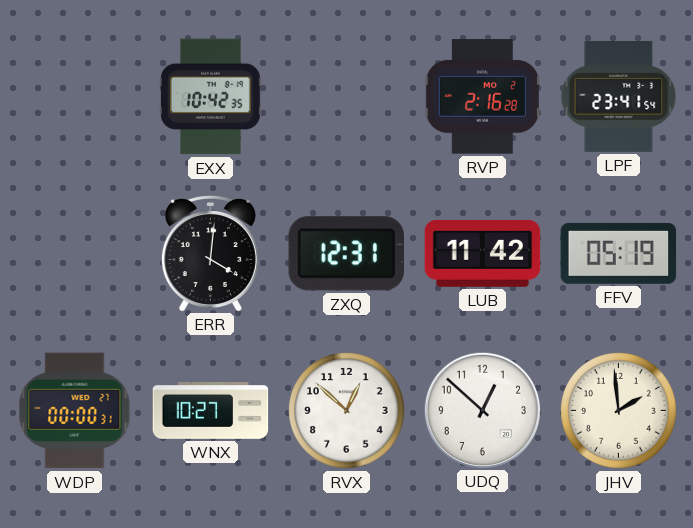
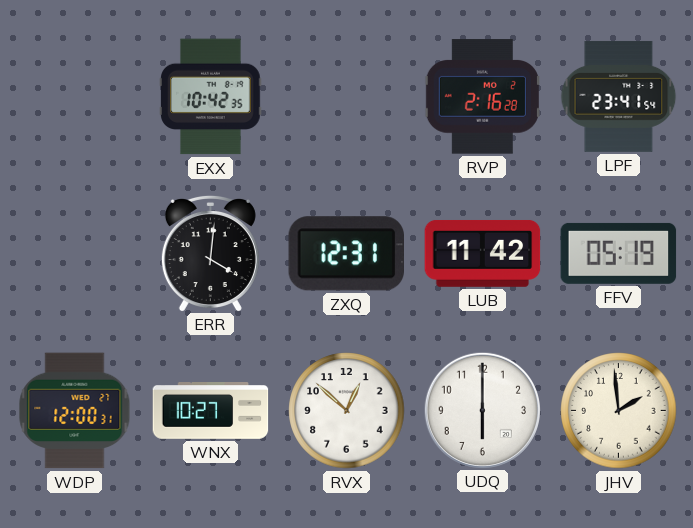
WDP: 00:00 -> 12:00 (75, 411)
UDQ: 12:52 -> 6:00 (482, 410)
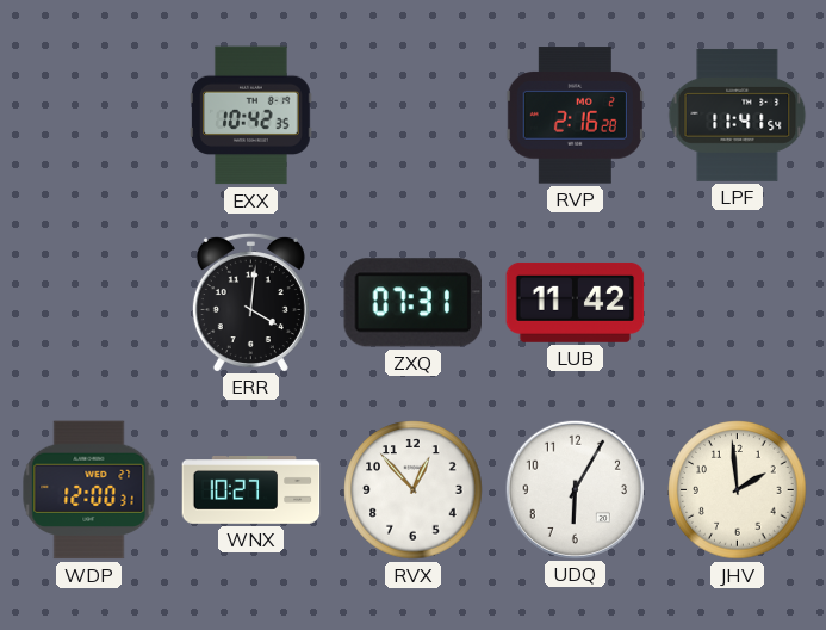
LPF: 23:41 -> 11:41 (738, 115)
ZXQ: 12:31 -> 07:31 (414, 303)
FFV: 05:19 -> none (619, 253)
RVX: 12:52 -> 12:53 (414, 490)
UDQ: 6:00 -> 6:05 (575, 489)
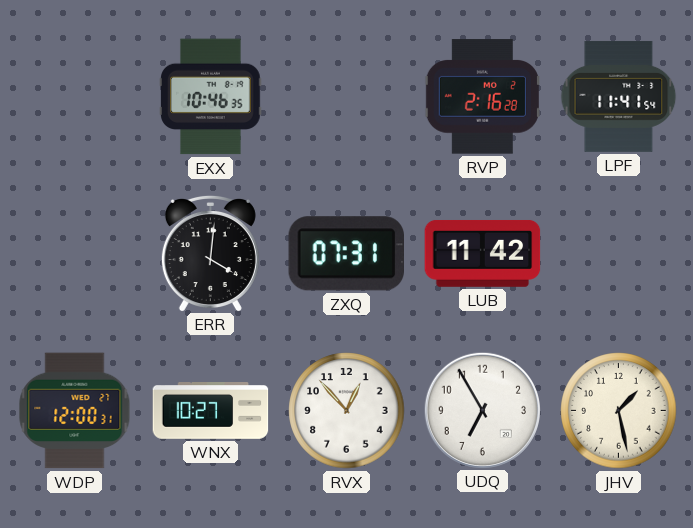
EXX: 10:42 -> 10:46 (211, 97)
UDQ: 6:05 -> 6:55 (482, 410)
JHV: 1:59 -> 1:28 (619, 411)
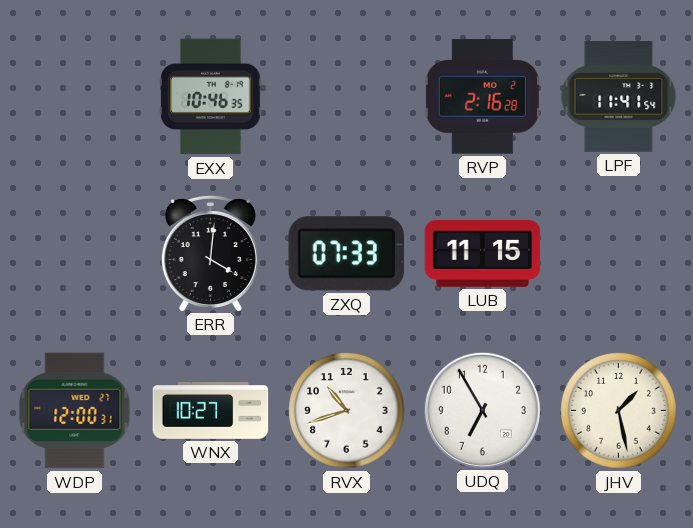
ZXQ: 07:31 -> 07:33 (347, 254)
LUB: 11:42 -> 11:15 (483, 253)
RVX: 12:53 -> 10:42 (347, 411)
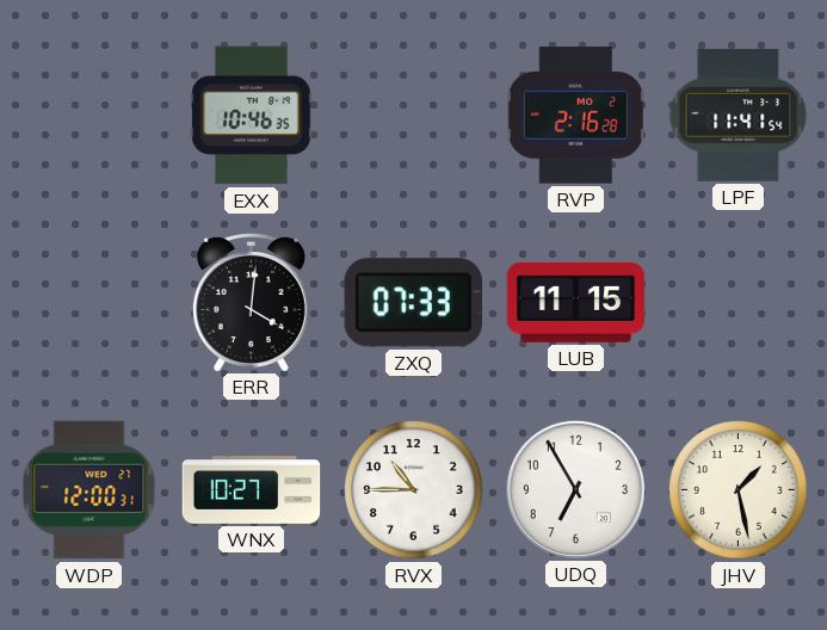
RVX: 10:42 -> 10:45 (414, 490)
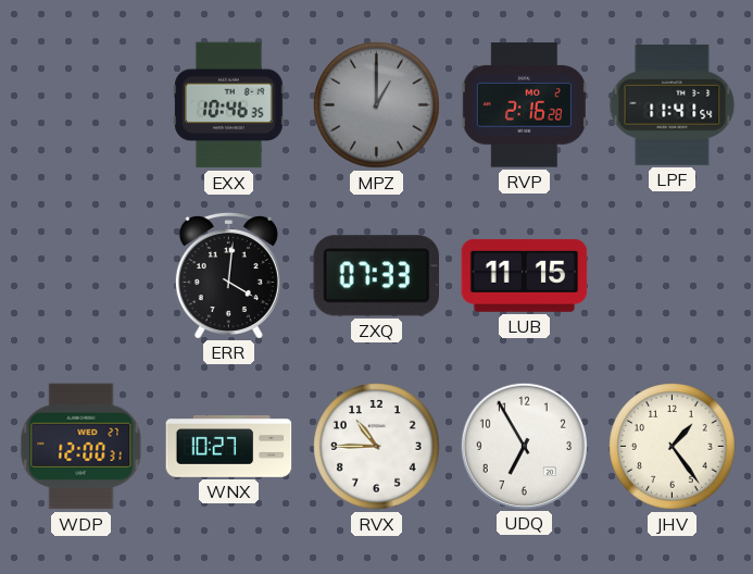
MPZ: none -> 1:00 (377, 105)
JHV: 1:28 -> 1:24 (673, 447)
